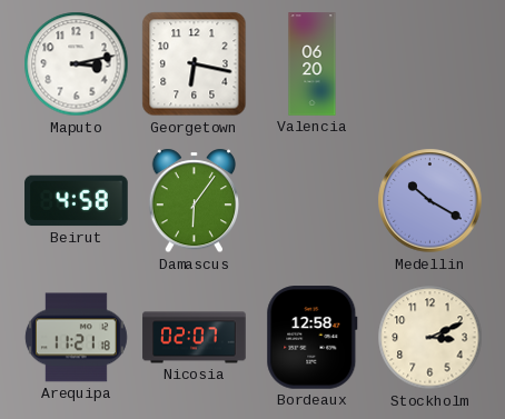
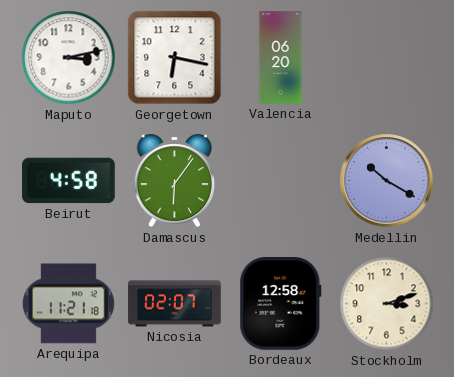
Stockholm: 3:11 -> 3:12 (387, 304)
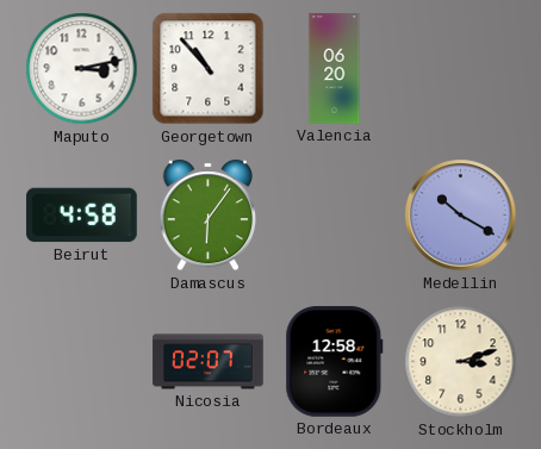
Georgetown: 6:17 -> 10:53 (209, 69)
Arequipa: 11:21 -> none (68, 304)
